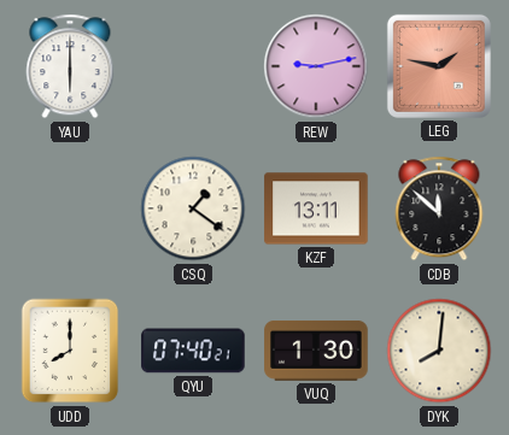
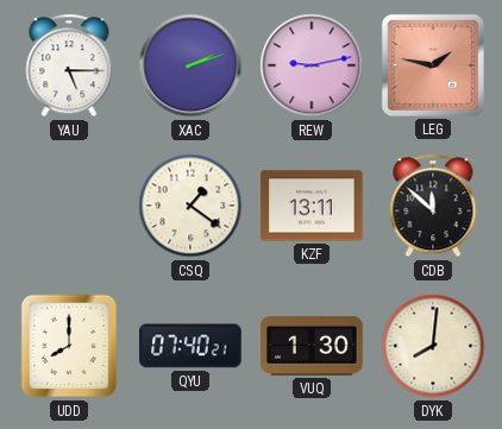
YAU: 6:00 -> 5:15 (69, 65)
XAC: none -> 2:12 (190, 65)
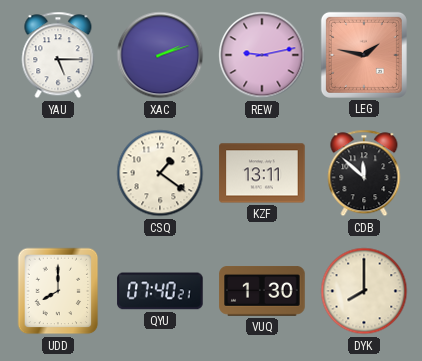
DYK: 8:01 -> 8:00 (364, 291)
